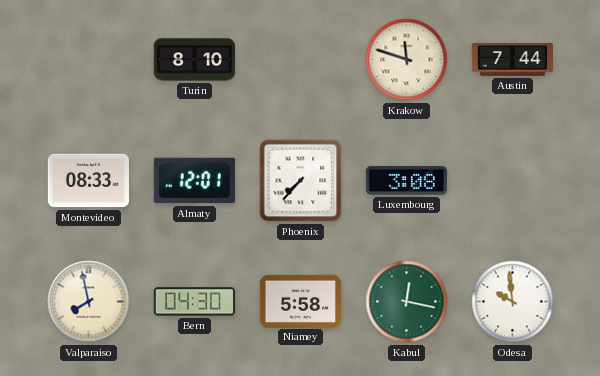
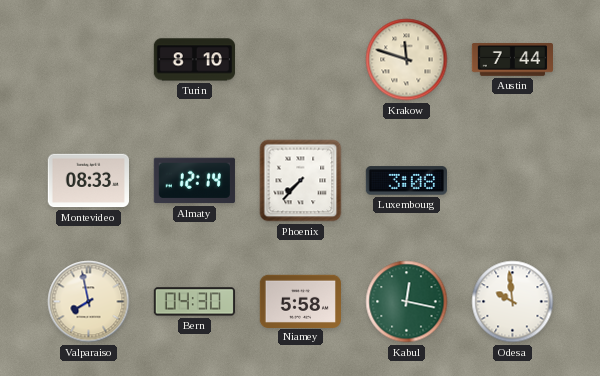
Almaty: 12:01 -> 12:14 (194, 181)
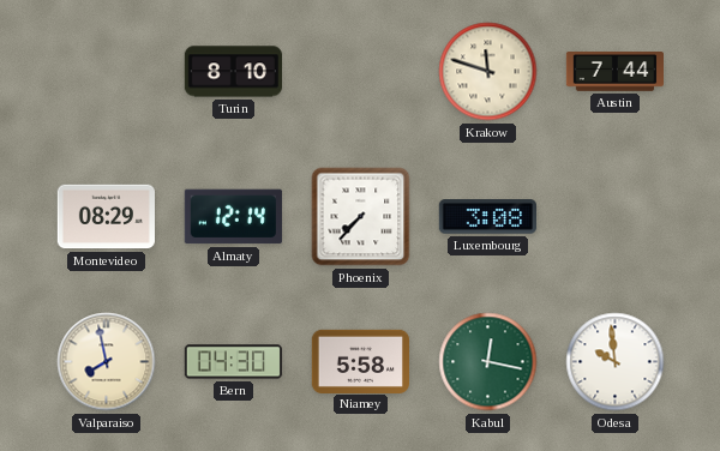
Montevideo: 08:33 -> 08:29 (106, 217)
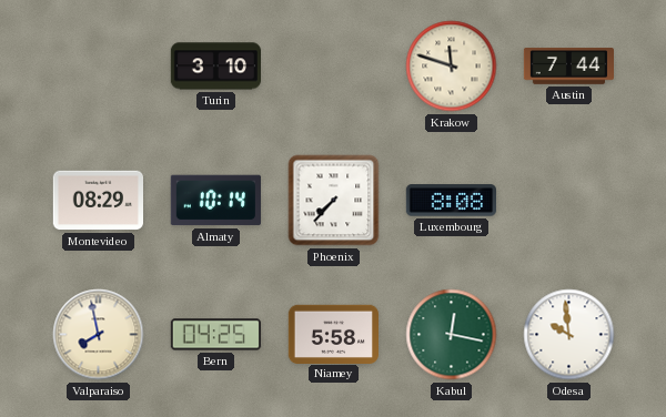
Turin: 8:10 -> 3:10 (215, 67)
Almaty: 12:14 -> 10:14 (215, 201)
Luxembourg: 3:08 -> 8:08 (451, 201)
Bern: 04:30 -> 04:25 (215, 335)
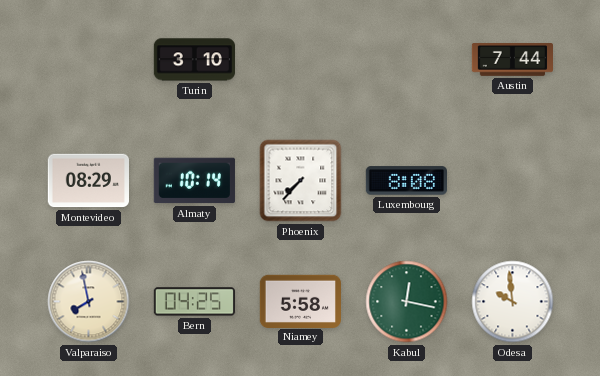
Krakow: 11:48 -> none (452, 67)
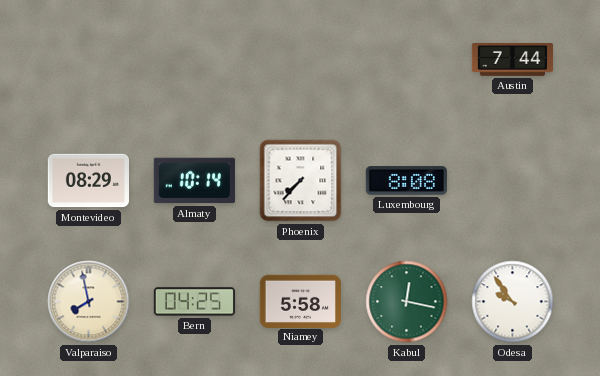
Turin: 3:10 -> none (194, 60)
Odesa: 9:59 -> 9:54 (513, 302)
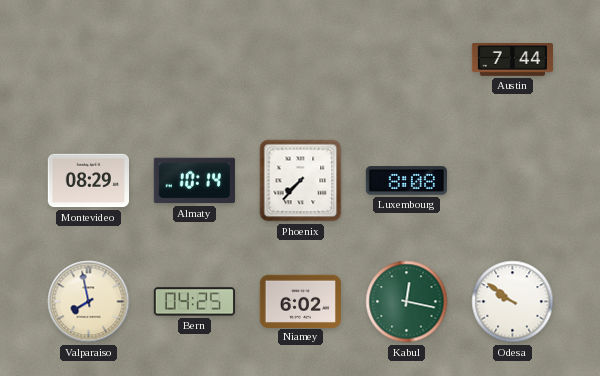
Niamey: 5:58 -> 6:02 (300, 301)
Odesa: 9:54 -> 9:51 (513, 302)
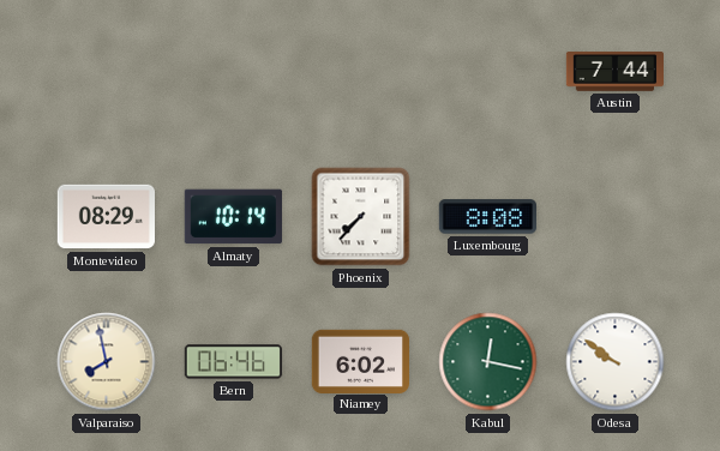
Bern: 04:25 -> 06:46 (233, 362)
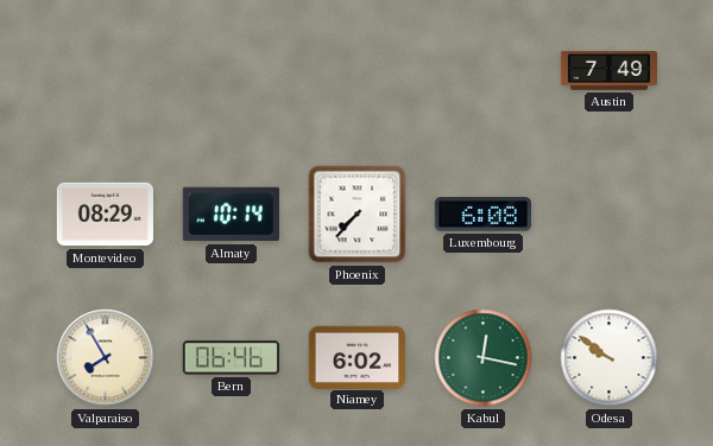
Austin: 7:44 -> 7:49 (608, 71)
Luxembourg: 8:08 -> 6:08 (482, 215)
Valparaiso: 7:58 -> 7:55 (106, 358)
